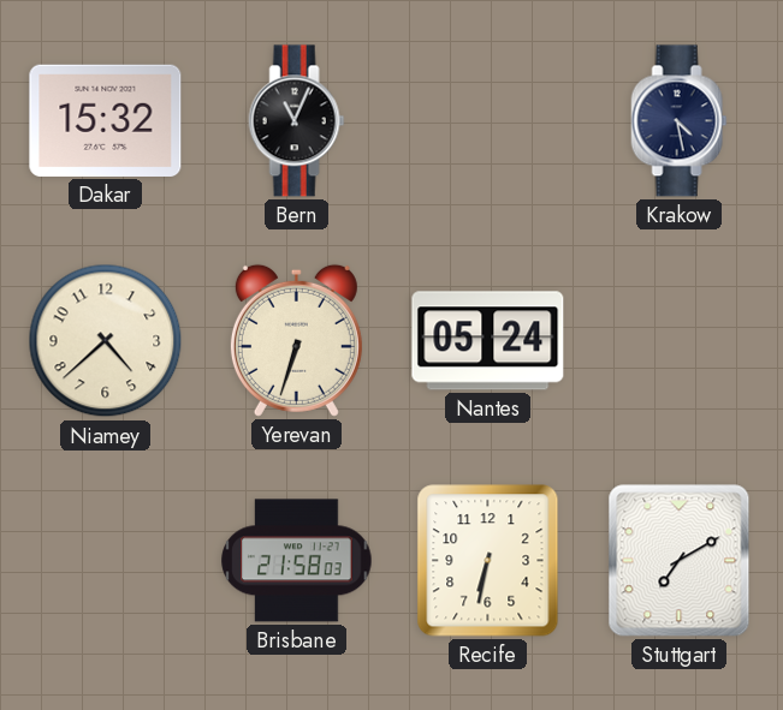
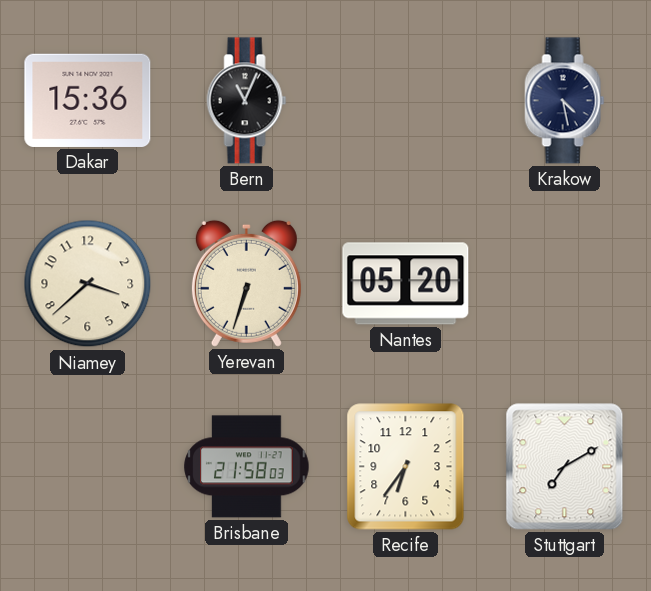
Dakar: 15:32 -> 15:36 (88, 100)
Niamey: 4:38 -> 3:38 (88, 284)
Nantes: 05:24 -> 05:20 (406, 284)
Recife: 6:32 -> 6:36 (406, 467)
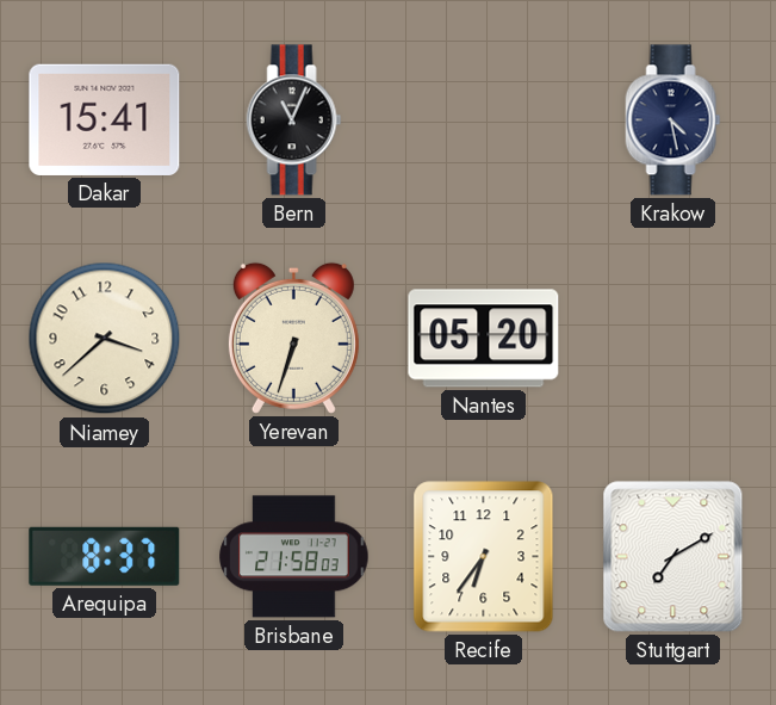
Dakar: 15:36 -> 15:41 (105, 119)
Arequipa: none -> 8:37 (105, 556)
